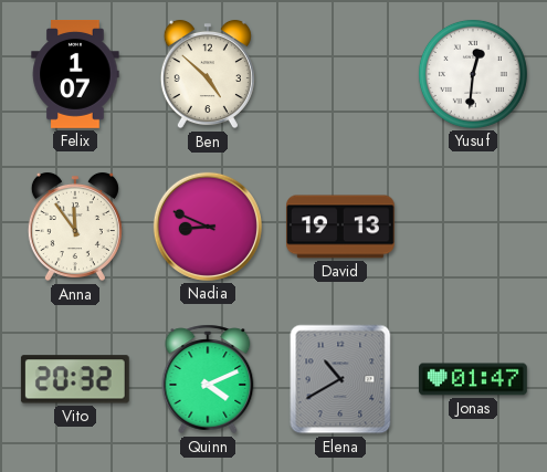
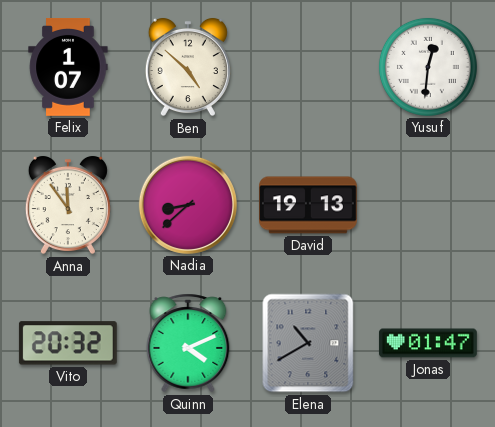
Nadia: 8:49 -> 8:38 (188, 205)
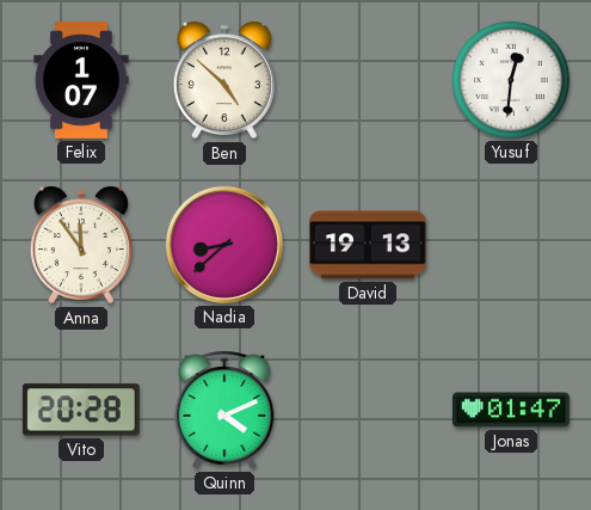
Vito: 20:32 -> 20:28 (81, 410)
Elena: 10:40 -> none (308, 343)
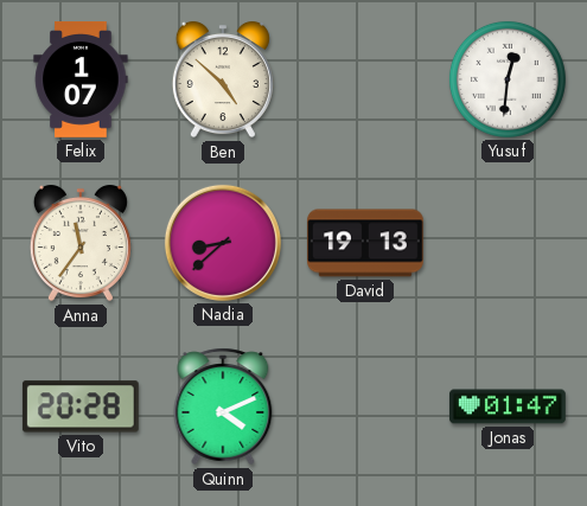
Anna: 11:54 -> 11:36 (81, 243)
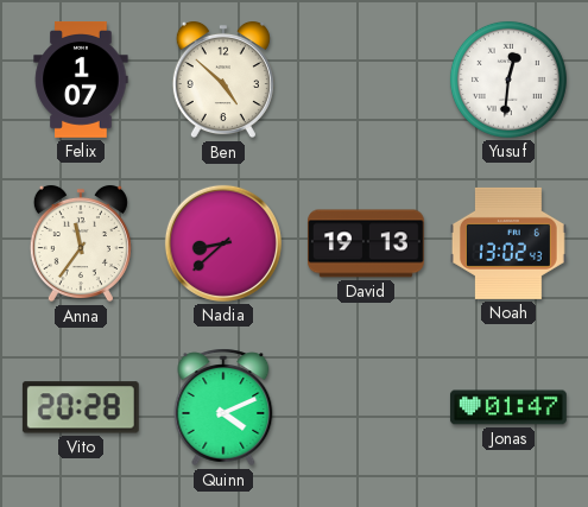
Noah: none -> 13:02 (508, 243)
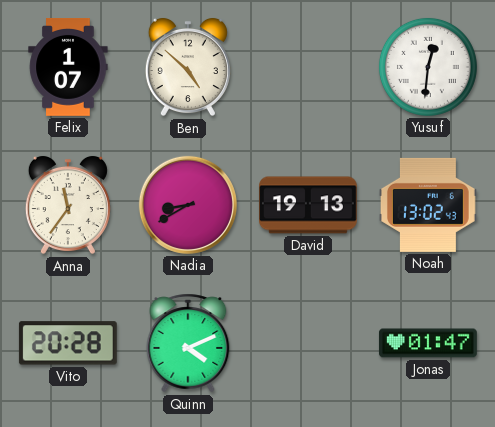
Nadia: 8:38 -> 8:40 (188, 205)
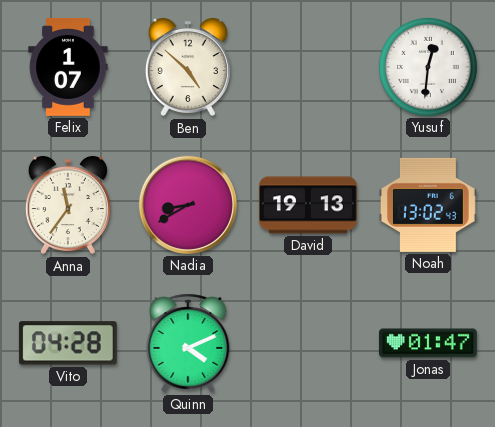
Vito: 20:28 -> 04:28 (68, 343)
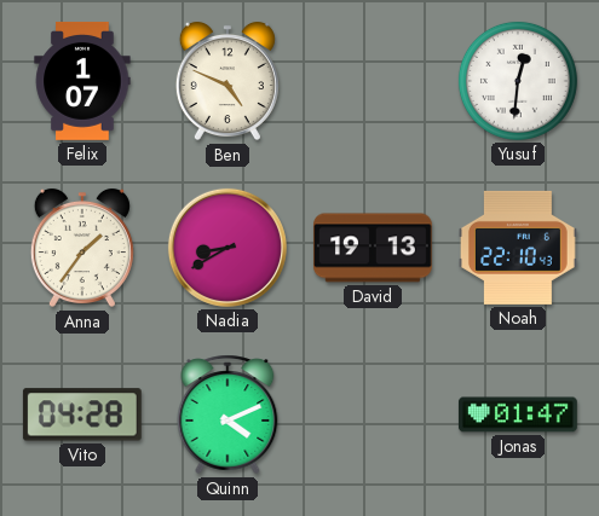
Ben: 4:52 -> 4:49 (227, 81)
Anna: 11:36 -> 1:36 (82, 248)
Noah: 13:02 -> 22:10 (518, 248)
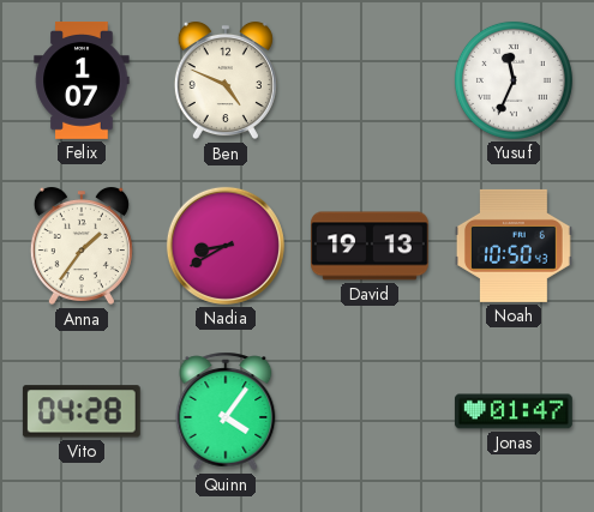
Yusuf: 12:31 -> 11:34 (514, 80)
Noah: 22:10 -> 10:50 (514, 246)
Quinn: 4:11 -> 4:06 (226, 411)
